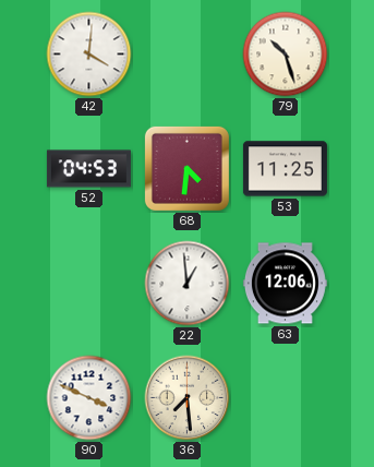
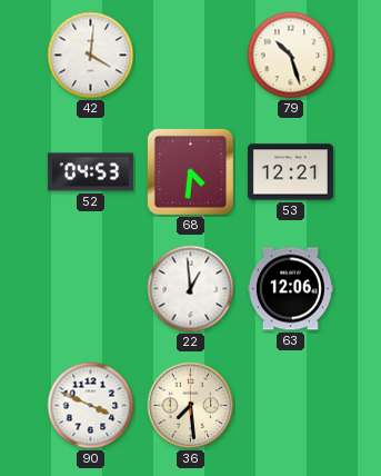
53: 11:25 -> 12:21 (290, 172)
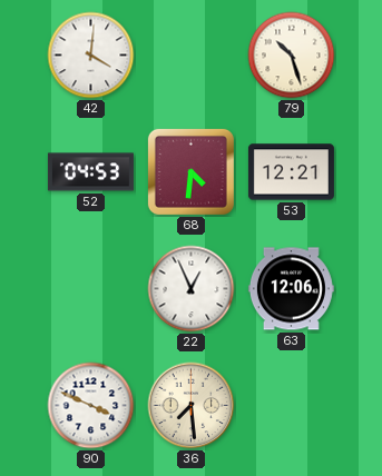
22: 12:59 -> 12:56 (192, 289)
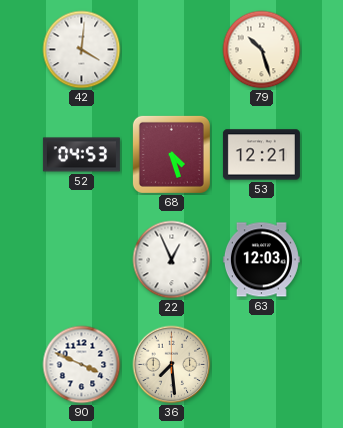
68: 4:31 -> 4:27 (171, 154)
63: 12:06 -> 12:03 (261, 260)
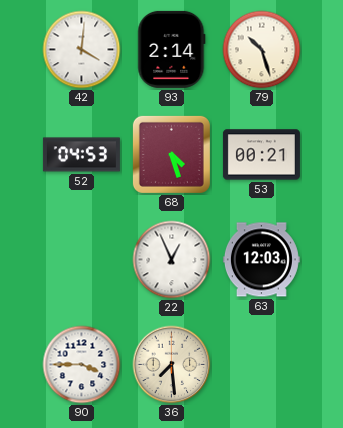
93: none -> 2:14 (172, 49)
53: 12:21 -> 00:21 (261, 155)
90: 3:49 -> 3:45 (82, 365)
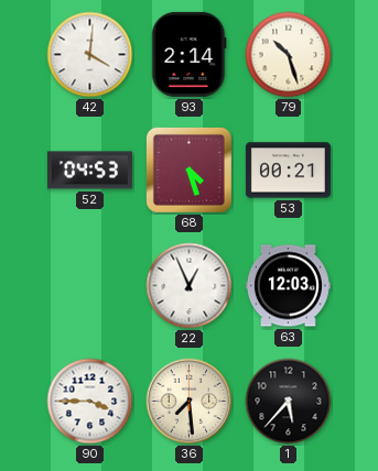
1: none -> 5:37 (289, 402)
